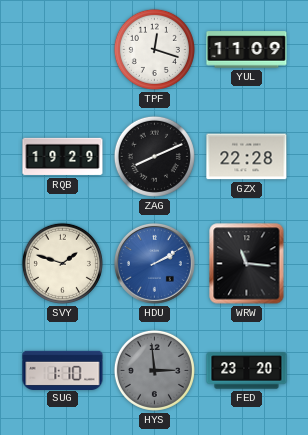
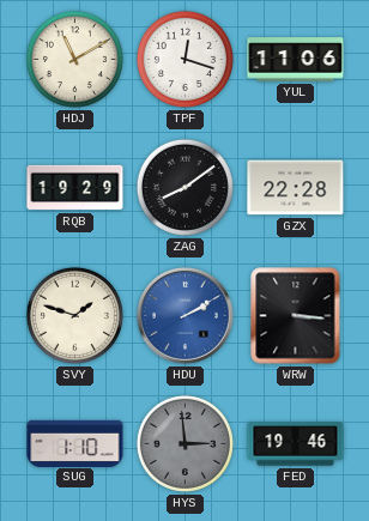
HDJ: none -> 11:10 (74, 59)
YUL: 11:09 -> 11:06 (296, 60)
ZAG: 8:11 -> 8:09 (184, 187)
WRW: 11:16 -> 3:16 (296, 316)
FED: 23:20 -> 19:46 (296, 444)
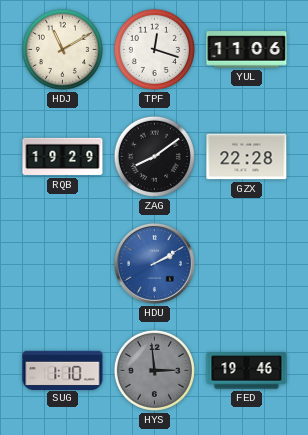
SVY: 1:48 -> none (74, 315)
WRW: 3:16 -> none (296, 316)
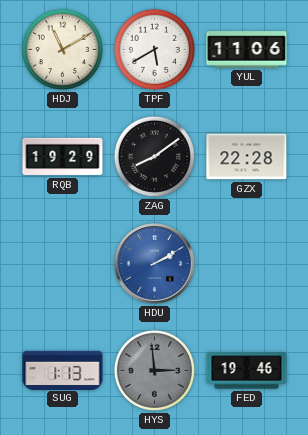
TPF: 12:18 -> 5:40 (154, 49)
SUG: 1:10 -> 1:13 (63, 370)
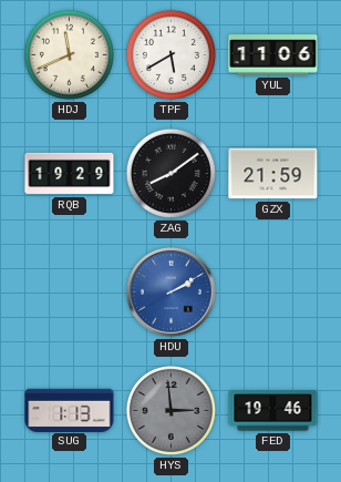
HDJ: 11:10 -> 11:41 (69, 54)
GZX: 22:28 -> 21:59 (273, 174)
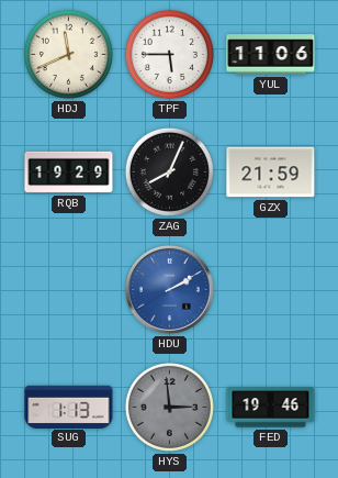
TPF: 5:40 -> 5:45 (169, 54)
ZAG: 8:09 -> 8:04 (169, 171)
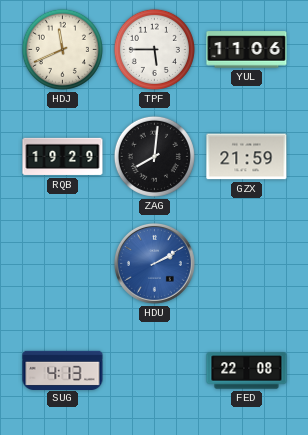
ZAG: 8:04 -> 8:01 (154, 156)
SUG: 1:13 -> 4:13 (63, 370)
HYS: 2:59 -> none (169, 407)
FED: 19:46 -> 22:08 (247, 371)
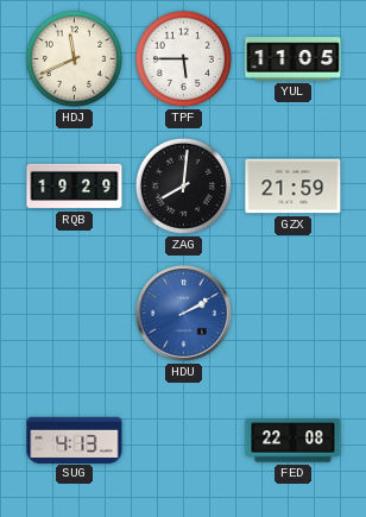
YUL: 11:06 -> 11:05 (294, 59)
